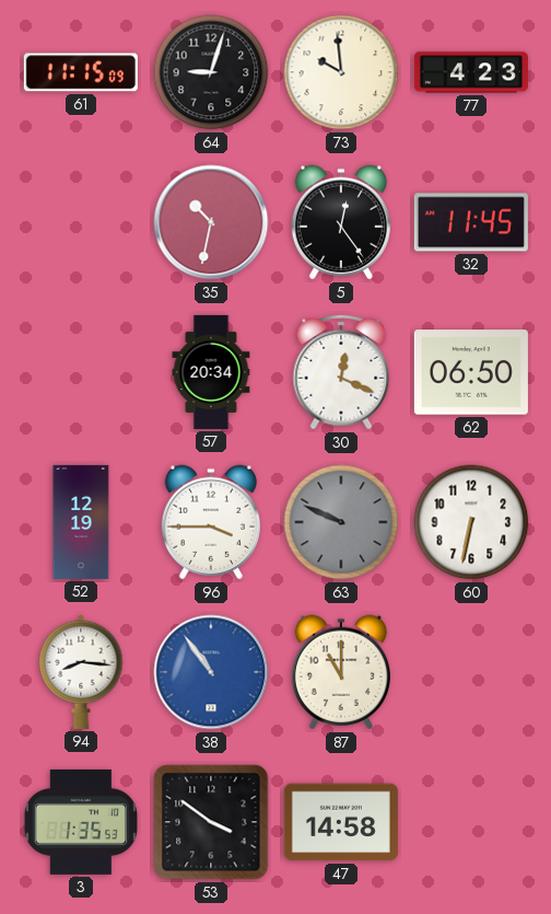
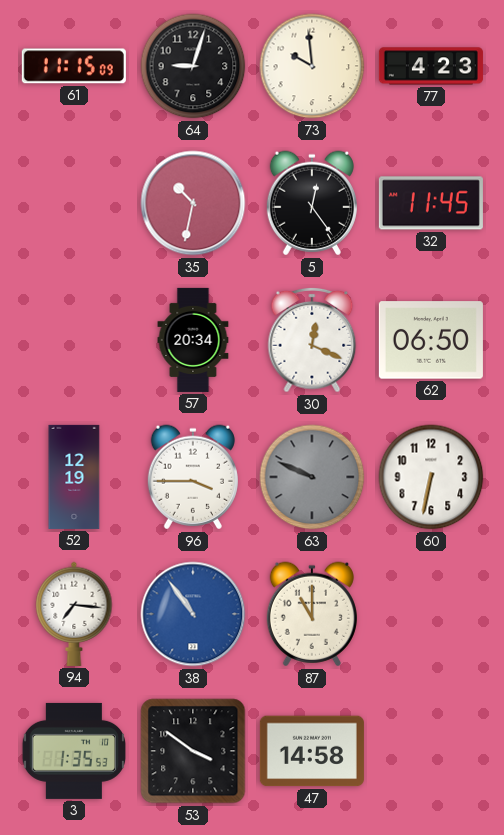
94: 8:16 -> 7:16 (74, 614)
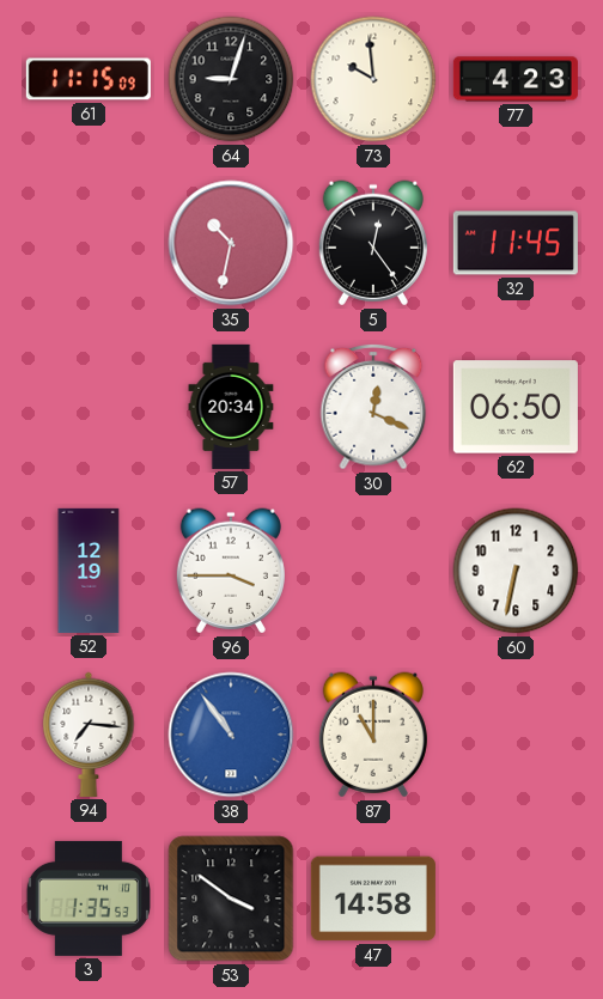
63: 9:49 -> none (312, 477)
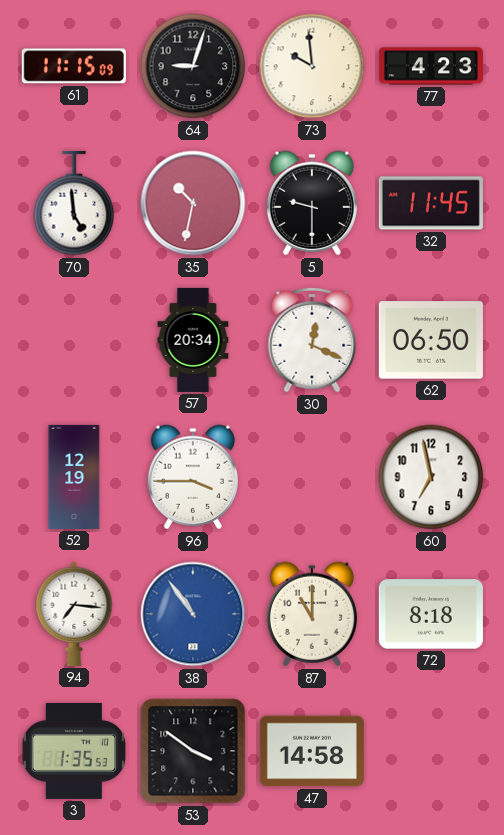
70: none -> 4:59 (74, 203)
5: 12:24 -> 9:30 (312, 203)
60: 6:32 -> 6:58 (431, 477)
72: none -> 8:18 (431, 614)
